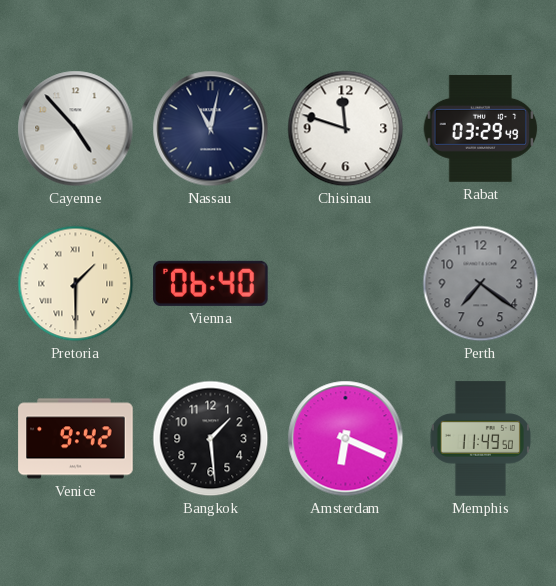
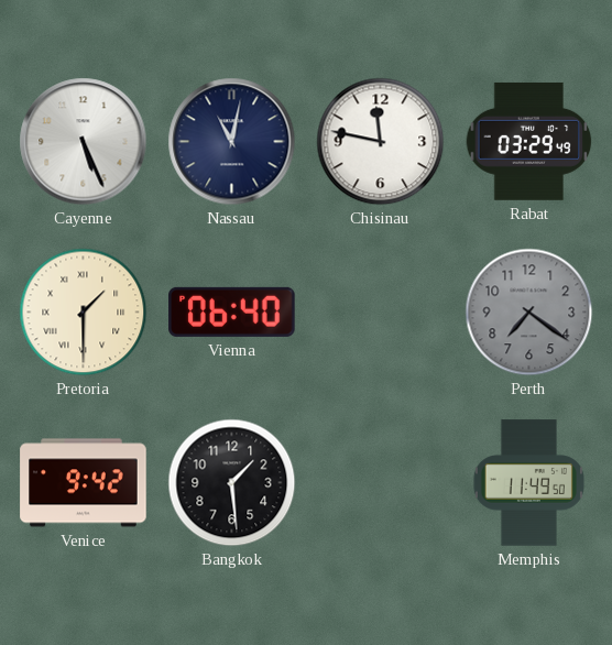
Cayenne: 4:53 -> 5:26 (84, 142)
Chisinau: 11:48 -> 11:47 (381, 142)
Amsterdam: 6:19 -> none (346, 439)
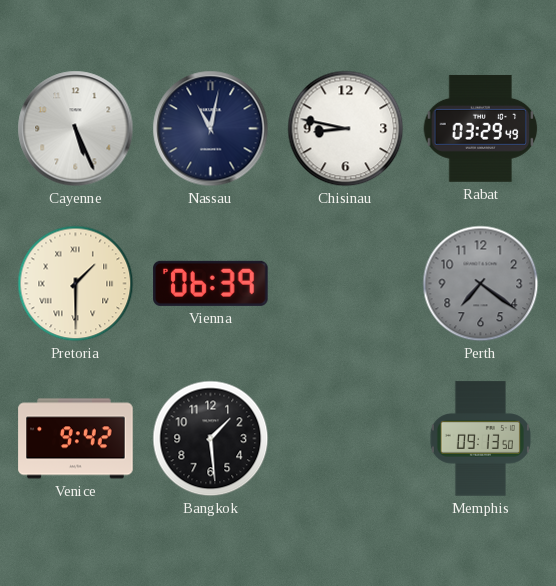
Chisinau: 11:47 -> 8:47 (346, 129)
Vienna: 06:40 -> 06:39 (211, 283)
Memphis: 11:49 -> 09:13 (480, 439)
